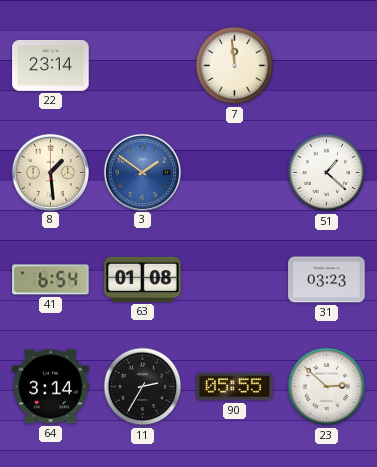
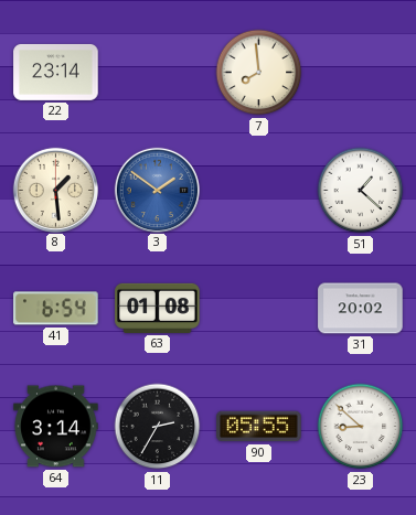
7: 11:59 -> 7:59 (259, 73)
31: 03:23 -> 20:02 (361, 309)
23: 2:52 -> 8:52 (361, 427)
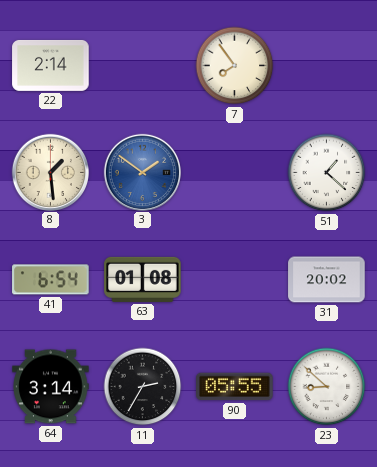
22: 23:14 -> 2:14 (51, 65)
7: 7:59 -> 7:54 (235, 66)
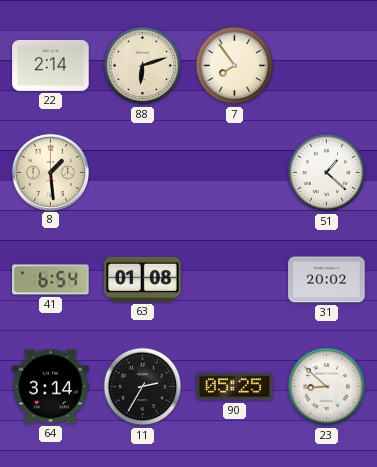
88: none -> 6:12 (143, 66)
3: 1:51 -> none (142, 172)
90: 05:55 -> 05:25 (235, 387)
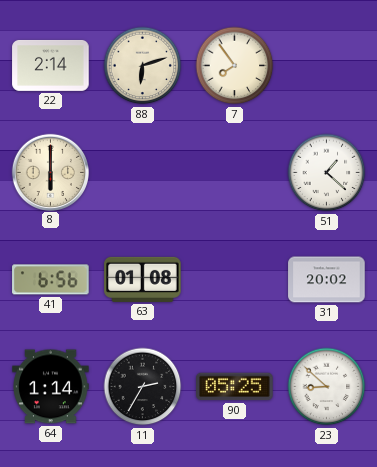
8: 1:29 -> 6:00 (50, 172)
41: 6:54 -> 6:56 (51, 280)
64: 3:14 -> 1:14 (51, 387)
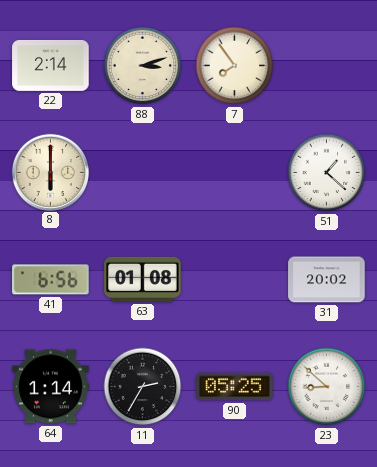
88: 6:12 -> 3:12 (143, 66)
